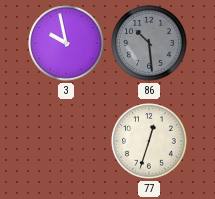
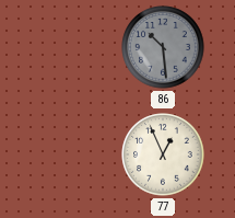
3: 9:58 -> none (66, 43)
77: 12:33 -> 12:56 (163, 154)
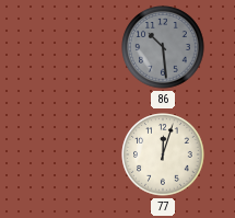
77: 12:56 -> 12:03 (163, 154)
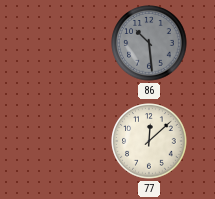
77: 12:03 -> 12:08 (149, 141)
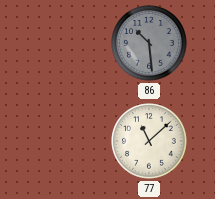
77: 12:08 -> 11:08 (149, 141)
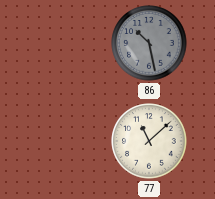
86: 10:29 -> 10:28 (149, 43)
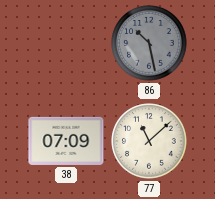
38: none -> 07:09 (66, 141)
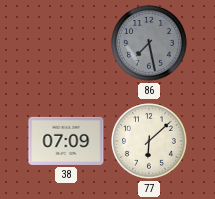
86: 10:28 -> 7:28 (149, 43)
77: 11:08 -> 6:08 (149, 141)
